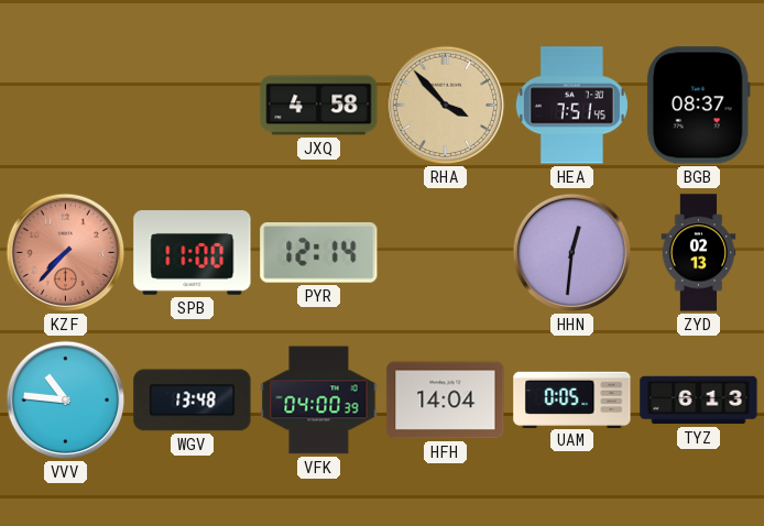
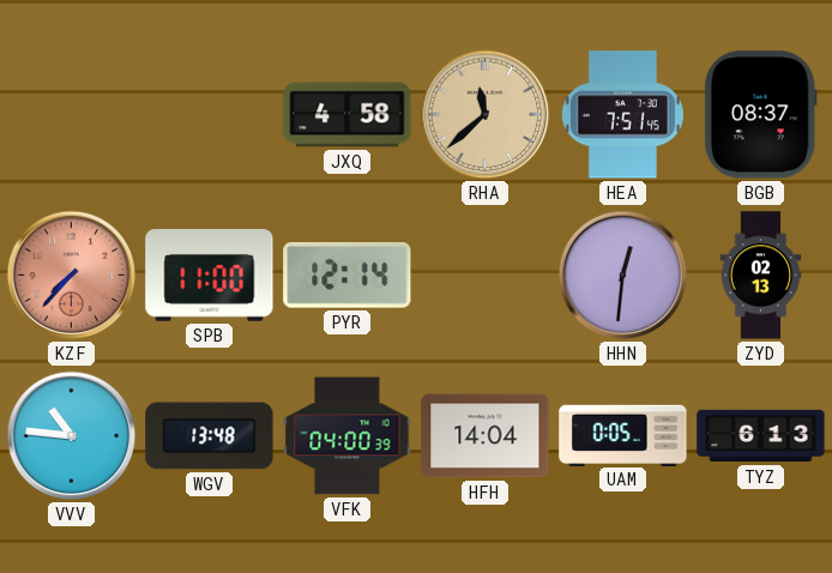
RHA: 3:53 -> 11:38 (486, 115)
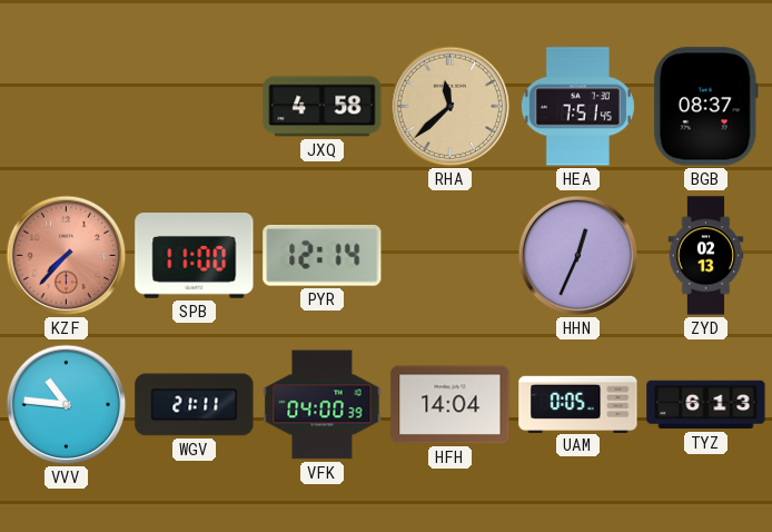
HHN: 12:31 -> 12:34 (578, 256)
WGV: 13:48 -> 21:11 (195, 405)
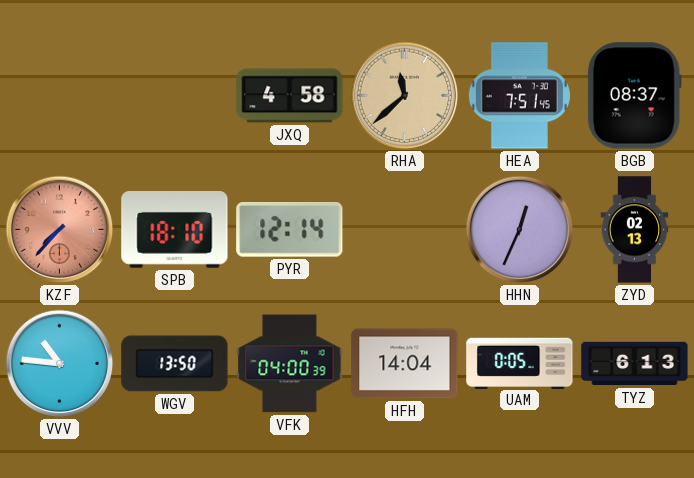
SPB: 11:00 -> 18:10 (175, 230)
WGV: 21:11 -> 13:50 (175, 364)
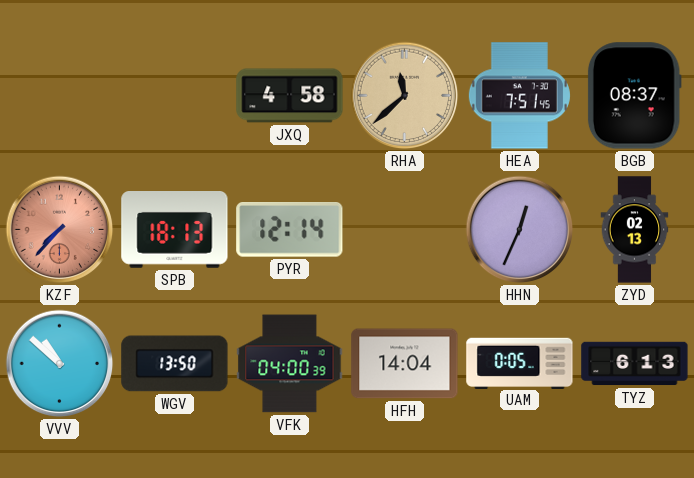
SPB: 18:10 -> 18:13 (175, 230)
VVV: 10:46 -> 10:52 (60, 364)
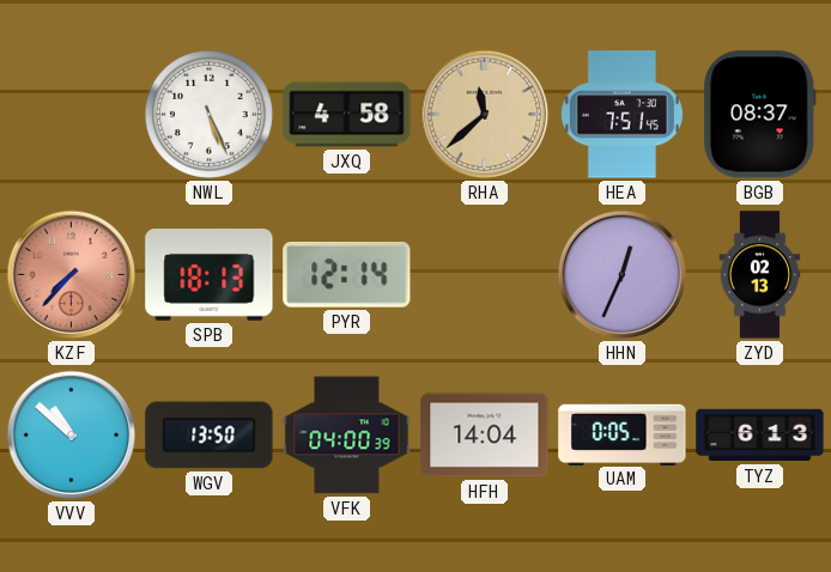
NWL: none -> 5:26 (208, 114)
